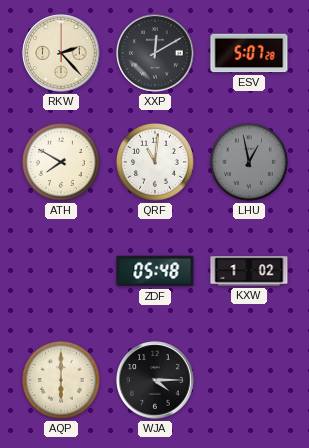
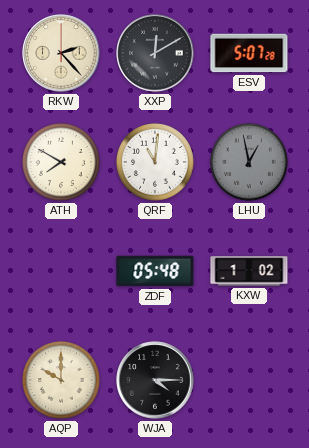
AQP: 6:00 -> 10:00 (61, 380)
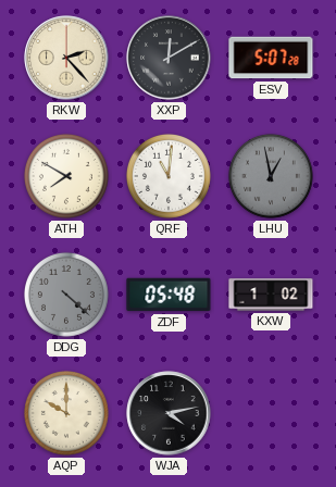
DDG: none -> 4:22 (66, 295)
WJA: 4:15 -> 4:13 (169, 413)
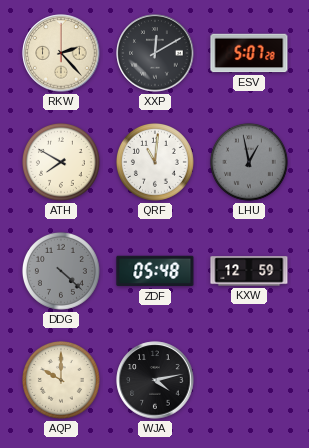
KXW: 1:02 -> 12:59 (249, 271)
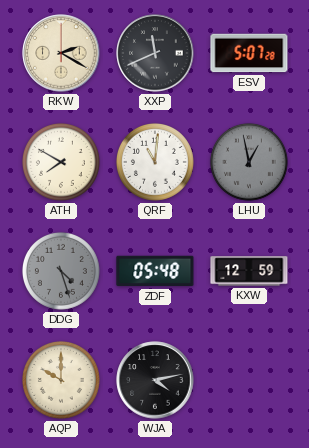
RKW: 2:23 -> 2:20 (61, 53)
XXP: 12:10 -> 11:41 (155, 53)
DDG: 4:22 -> 4:27 (61, 271)
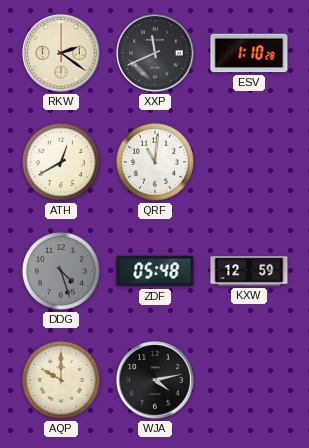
RKW: 2:20 -> 2:21 (61, 53)
ESV: 5:07 -> 1:10 (249, 53)
ATH: 7:50 -> 12:40 (61, 162)
LHU: 12:58 -> none (249, 162)
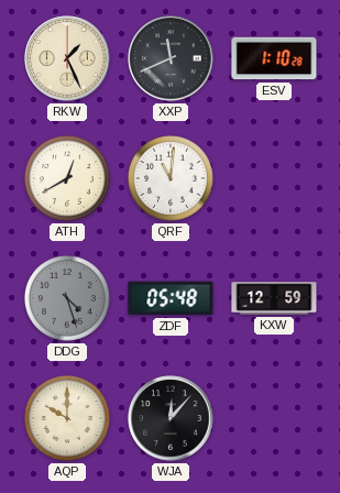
RKW: 2:21 -> 1:26 (67, 58)
WJA: 4:13 -> 12:07 (171, 418)
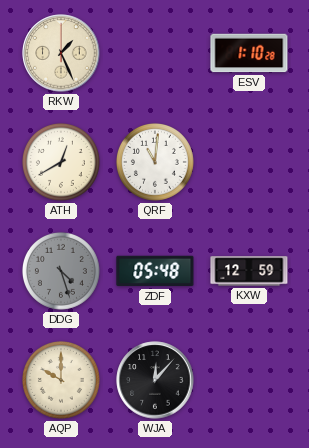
XXP: 11:41 -> none (171, 58)
